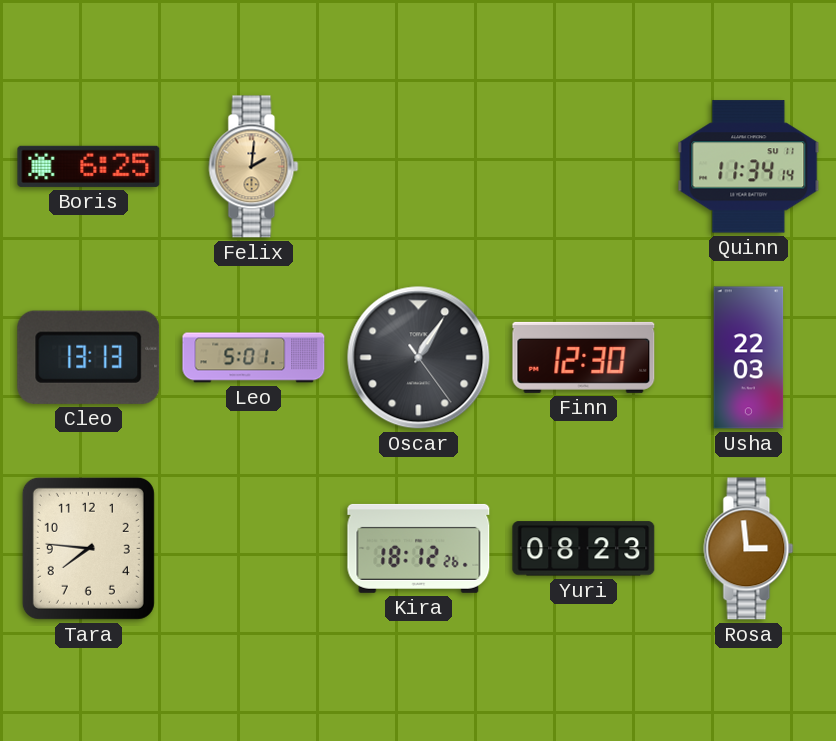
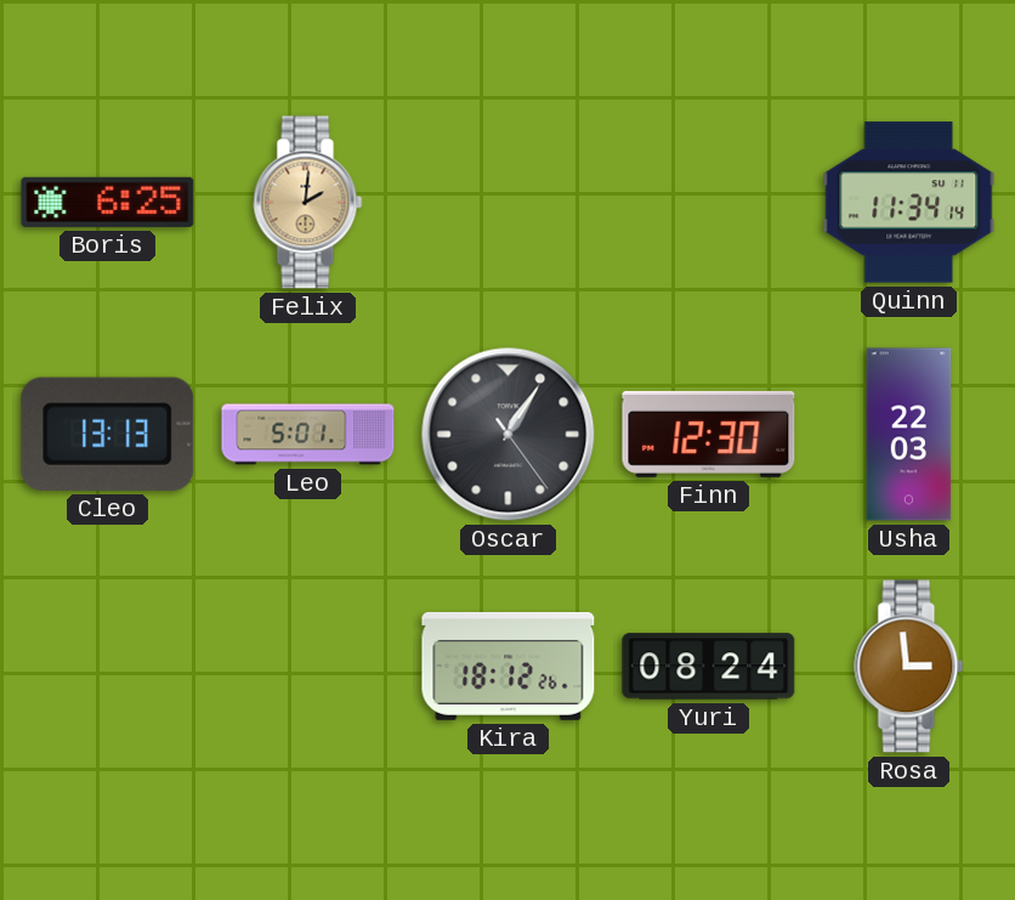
Tara: 7:46 -> none (88, 548)
Yuri: 08:23 -> 08:24 (709, 667)
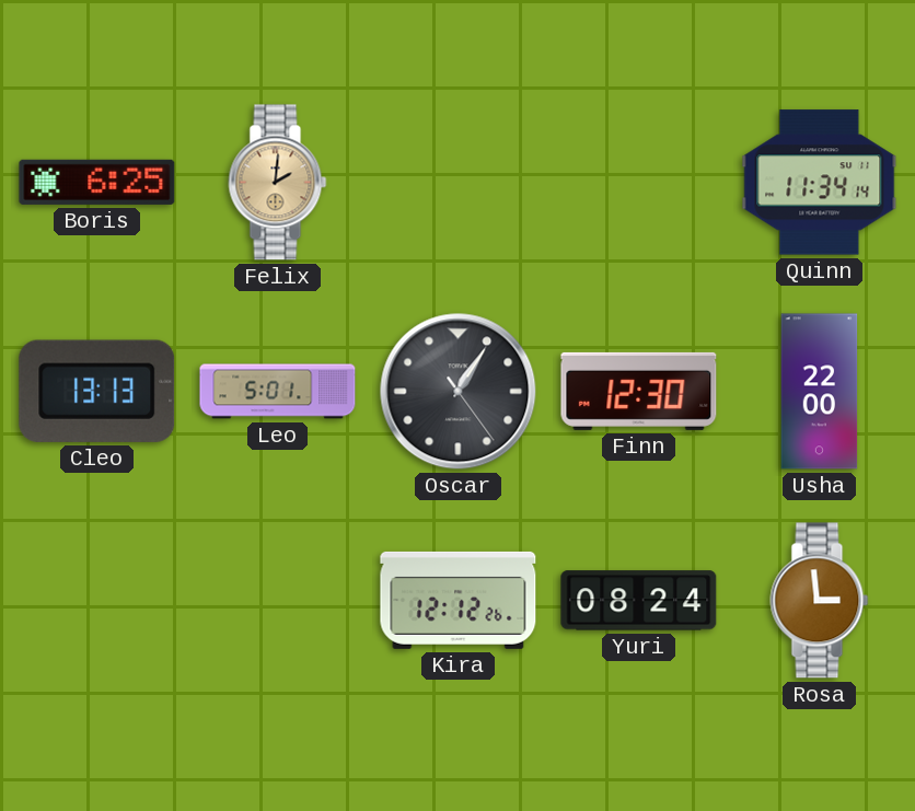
Usha: 22:03 -> 22:00 (820, 392)
Kira: 18:12 -> 12:12 (459, 600)
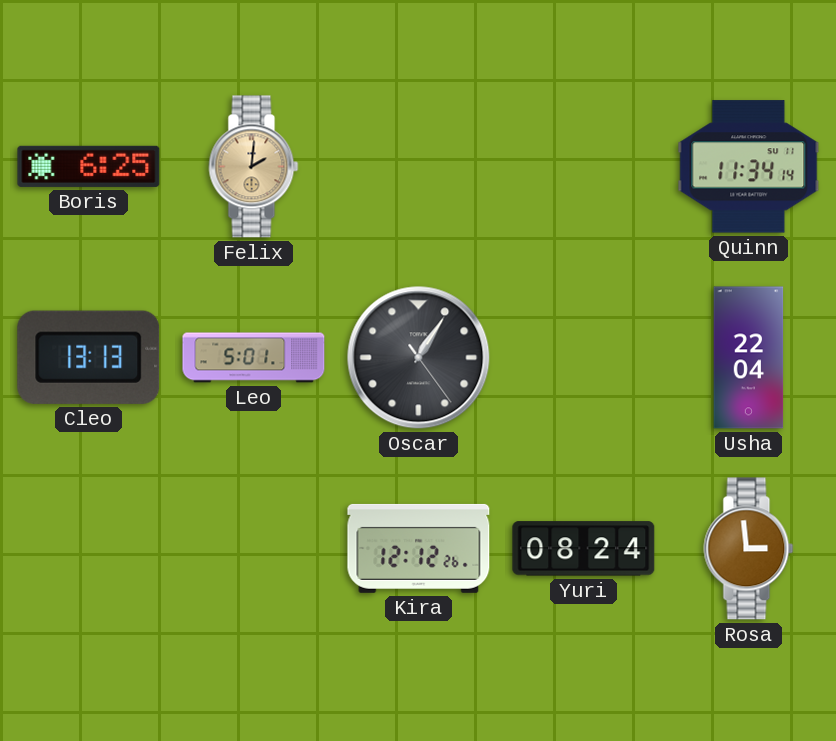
Finn: 12:30 -> none (639, 391)
Usha: 22:00 -> 22:04 (749, 358)
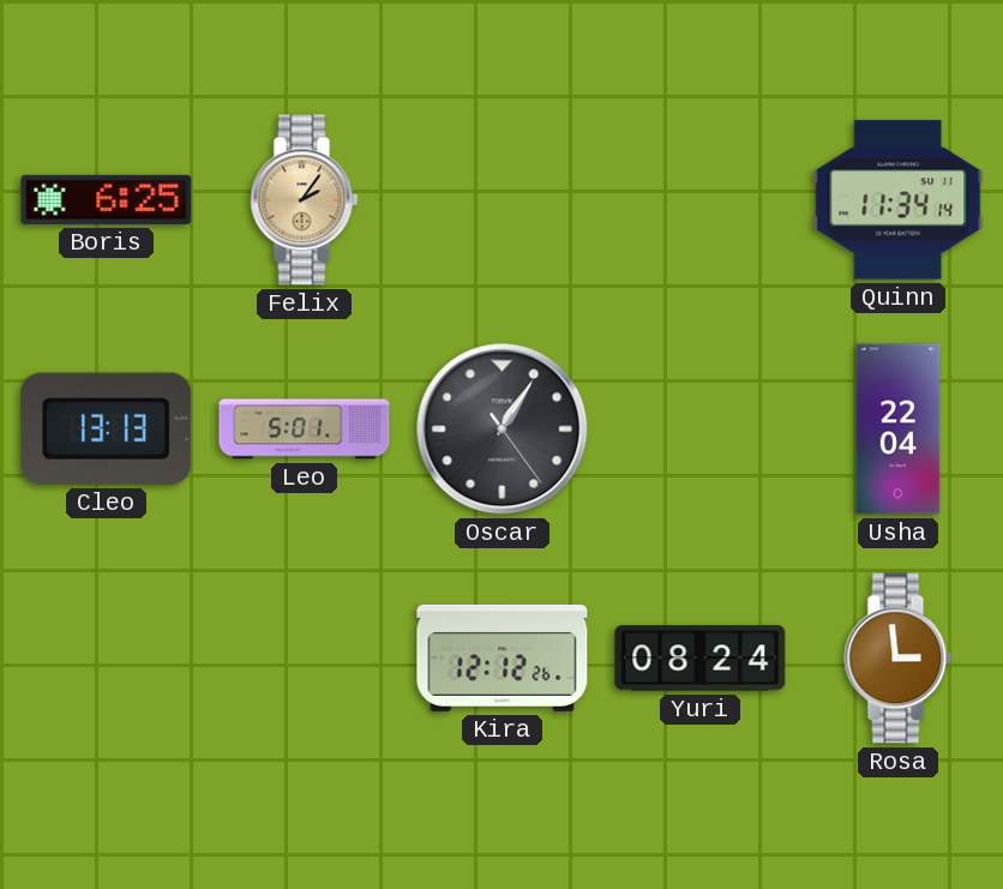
Felix: 2:01 -> 2:06 (305, 200)
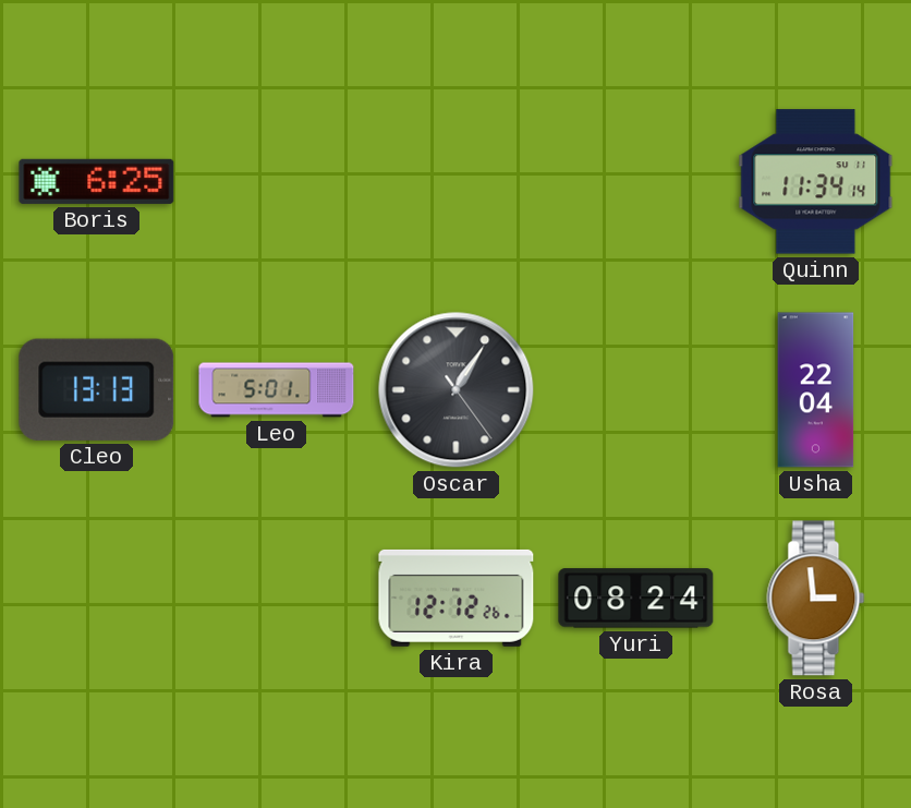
Felix: 2:06 -> none (305, 200)
